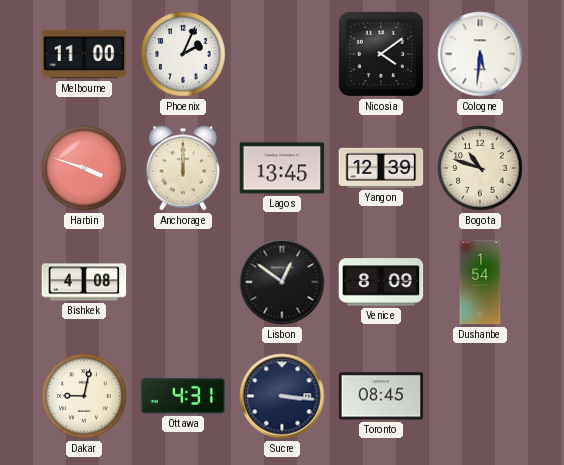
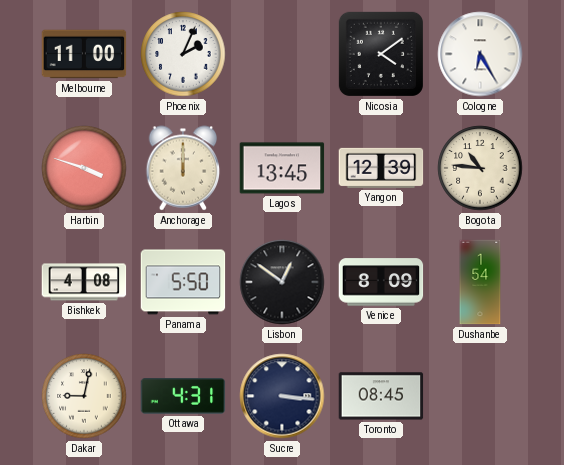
Cologne: 5:31 -> 6:25 (480, 54)
Bogota: 10:48 -> 10:46 (480, 168)
Panama: none -> 5:50 (183, 282)
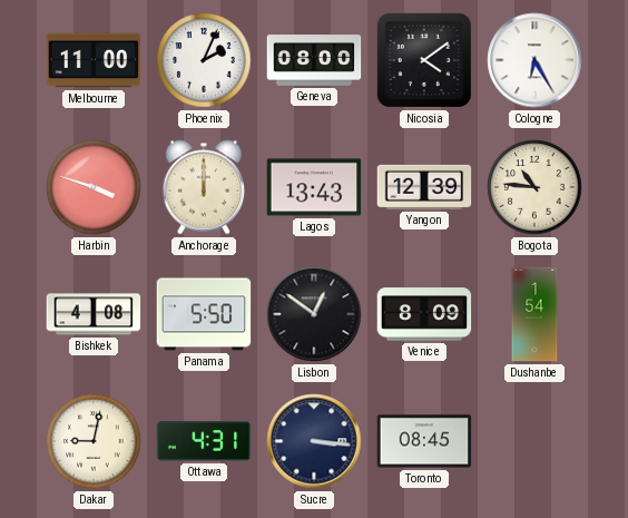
Geneva: none -> 08:00 (314, 60)
Lagos: 13:45 -> 13:43 (314, 187)
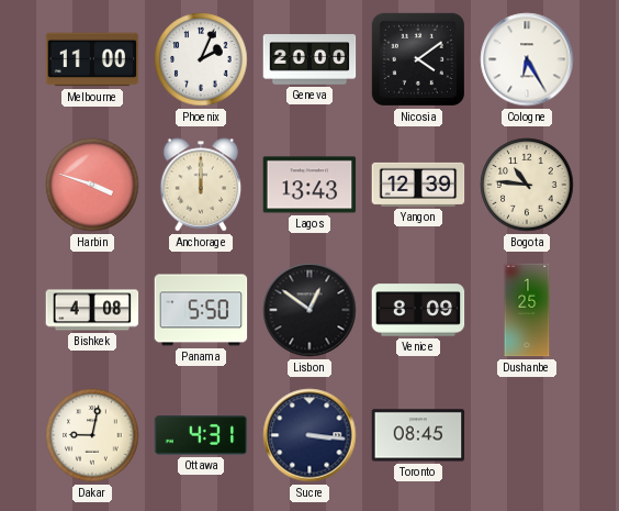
Geneva: 08:00 -> 20:00 (309, 59)
Dushanbe: 1:54 -> 1:25 (527, 310)
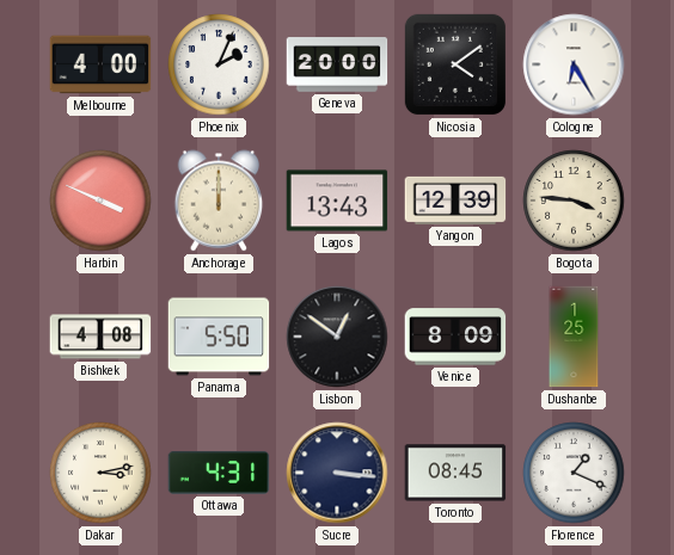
Melbourne: 11:00 -> 4:00 (100, 64)
Harbin: 3:48 -> 3:49 (100, 201)
Bogota: 10:46 -> 3:46 (574, 201)
Dakar: 9:02 -> 3:13 (100, 473)
Florence: none -> 1:19 (574, 473)
